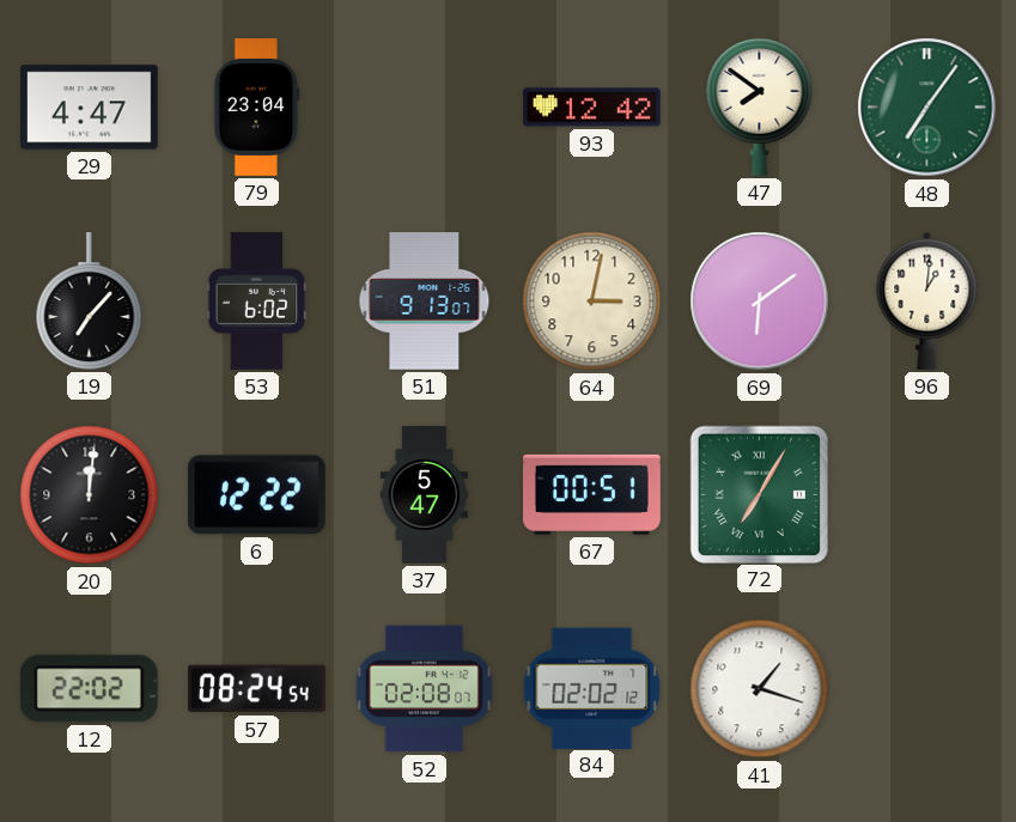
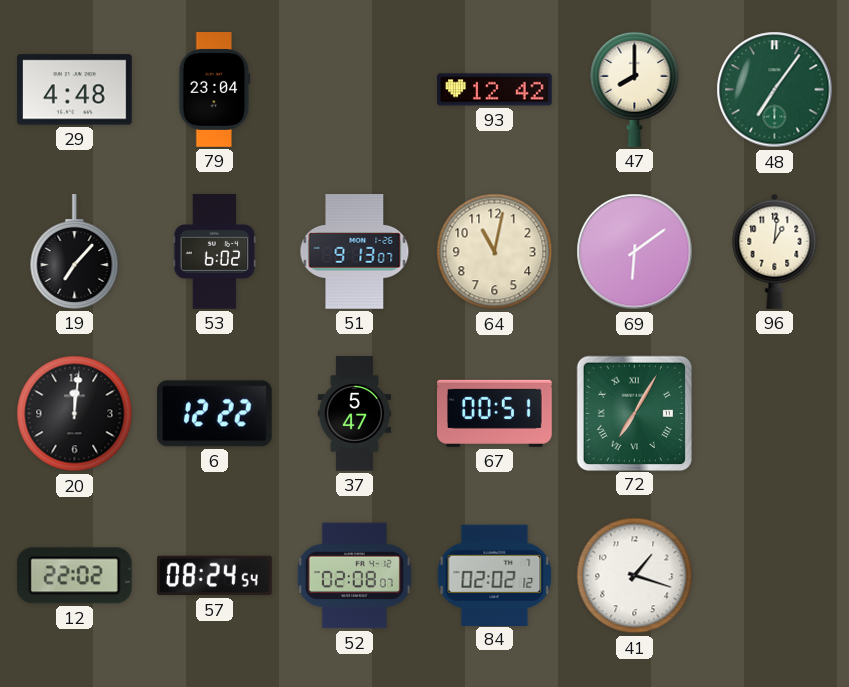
29: 4:47 -> 4:48 (75, 90)
47: 7:51 -> 8:00 (635, 89)
64: 3:02 -> 11:02 (495, 252)
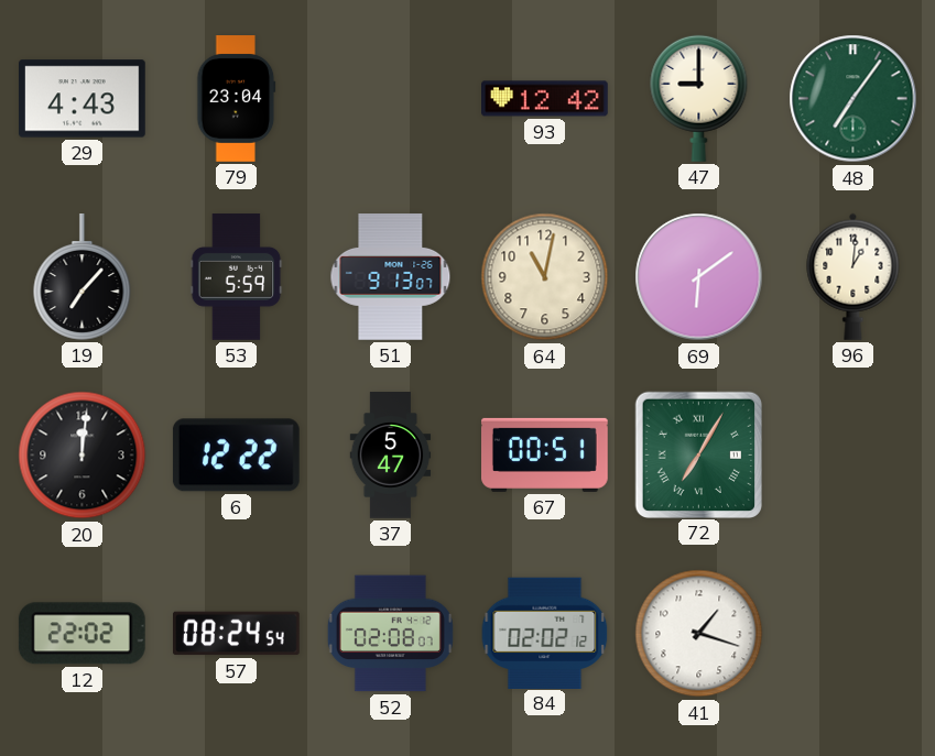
29: 4:48 -> 4:43 (83, 99)
47: 8:00 -> 9:00 (699, 98)
53: 6:02 -> 5:59 (237, 277)
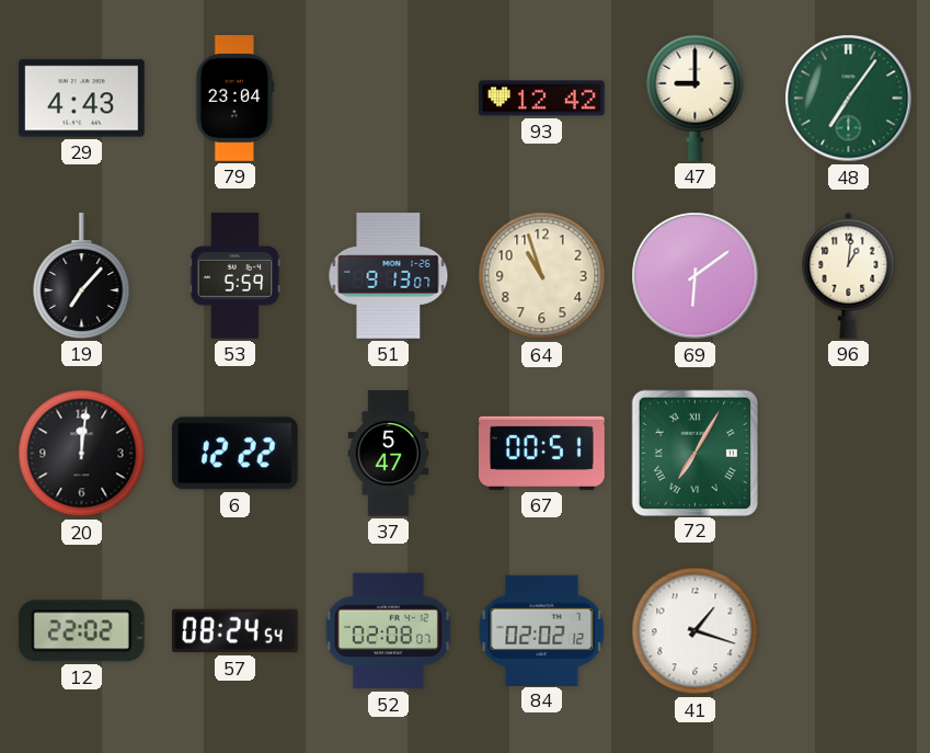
64: 11:02 -> 10:57 (542, 276)
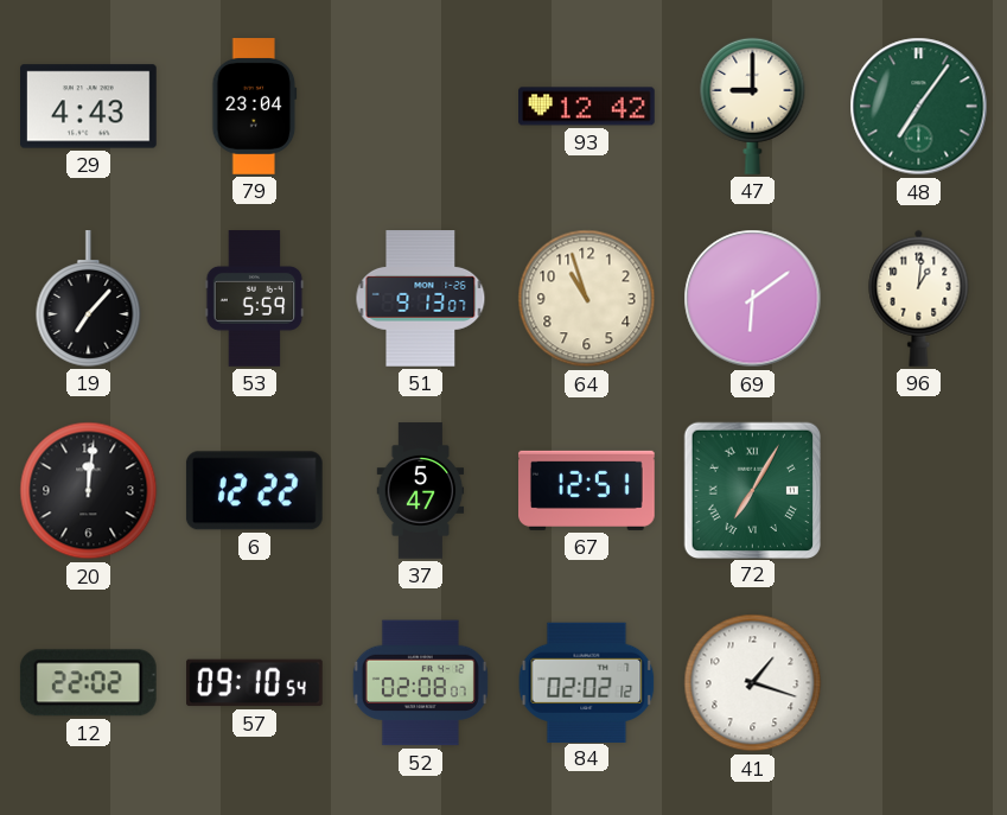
67: 00:51 -> 12:51 (587, 490)
57: 08:24 -> 09:10 (255, 683)
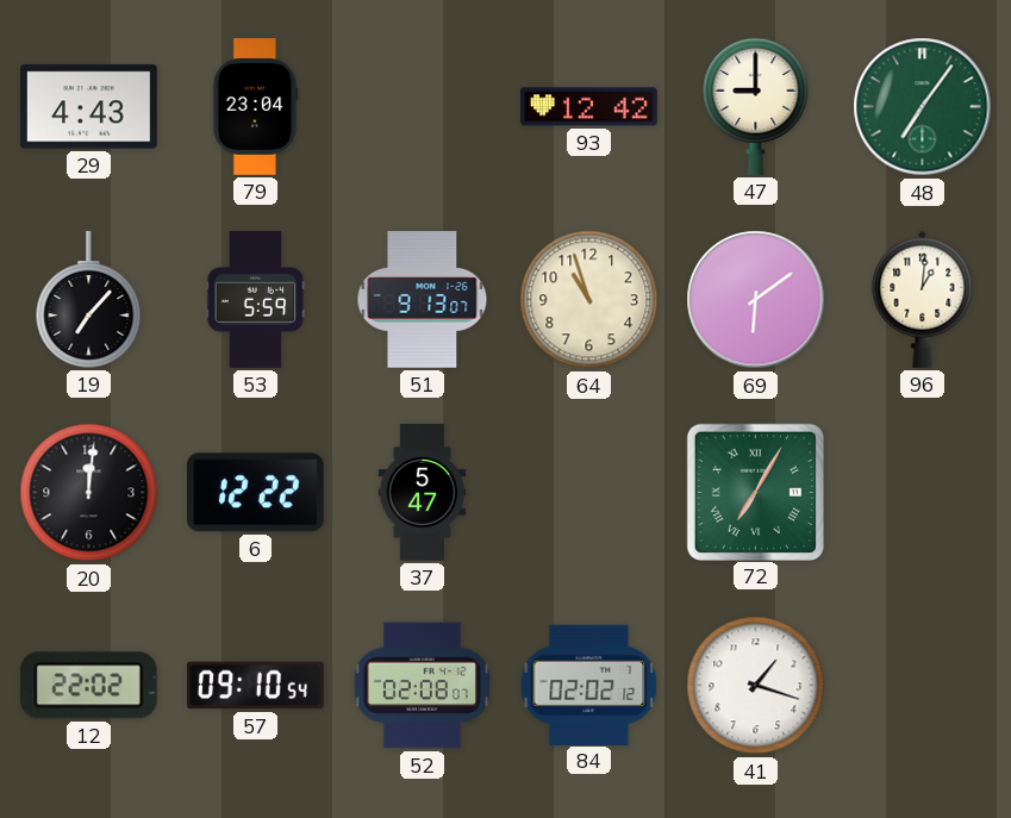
67: 12:51 -> none (587, 490)
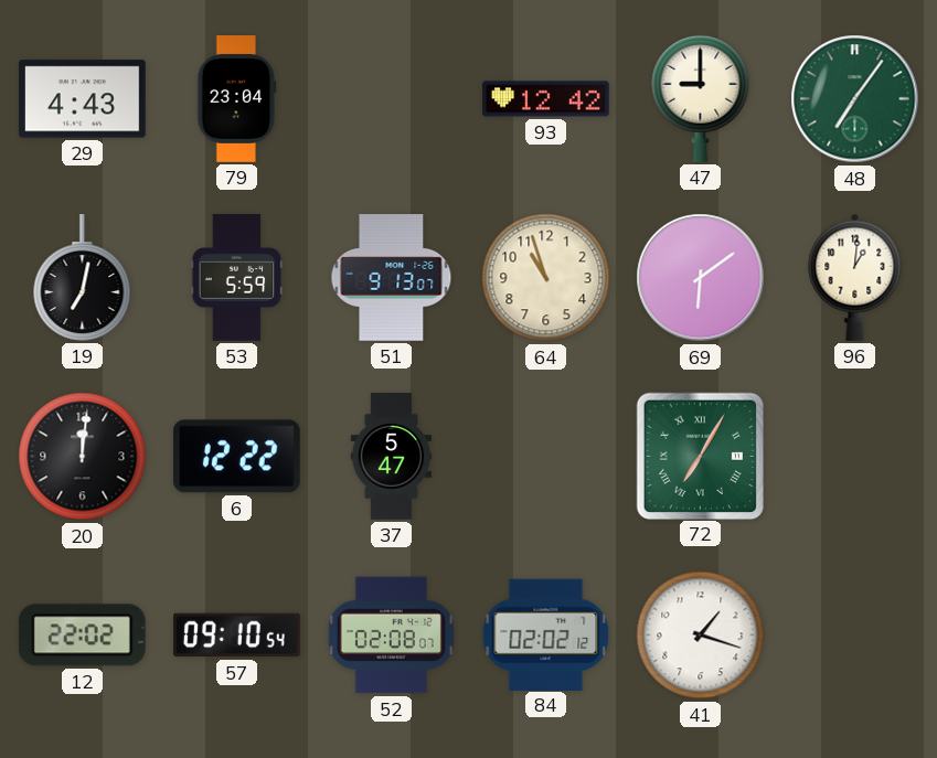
19: 7:07 -> 7:02 (83, 278)
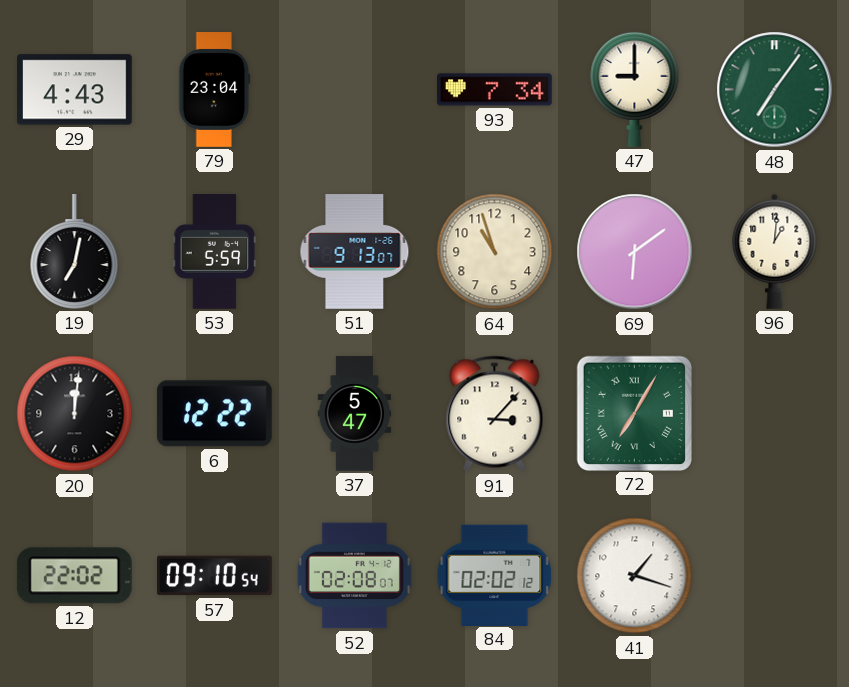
93: 12:42 -> 7:34 (495, 90)
91: none -> 3:07 (495, 414)
